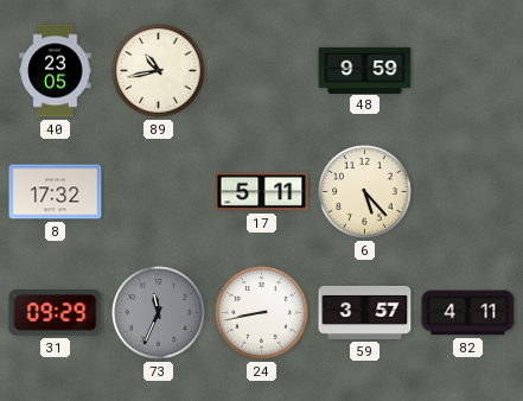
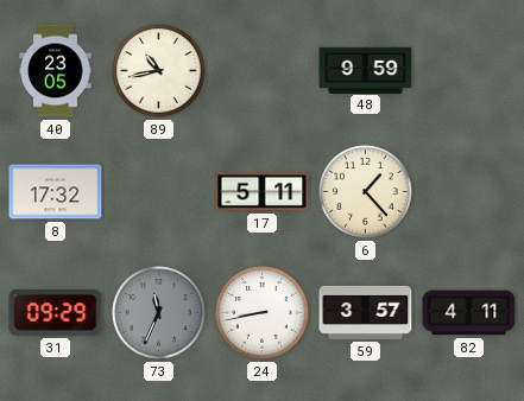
6: 5:23 -> 1:23 (366, 192)
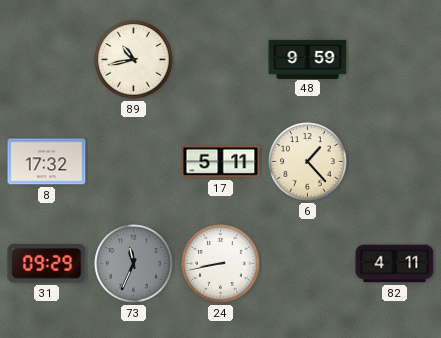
40: 23:05 -> none (56, 71)
59: 3:57 -> none (366, 312)
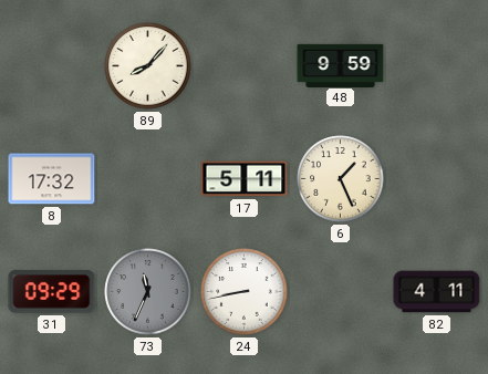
89: 10:43 -> 8:07 (148, 66)
6: 1:23 -> 1:26 (341, 179)
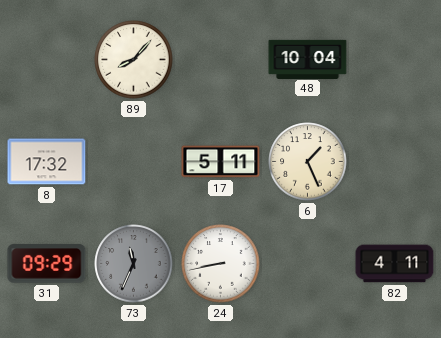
48: 9:59 -> 10:04 (308, 59)
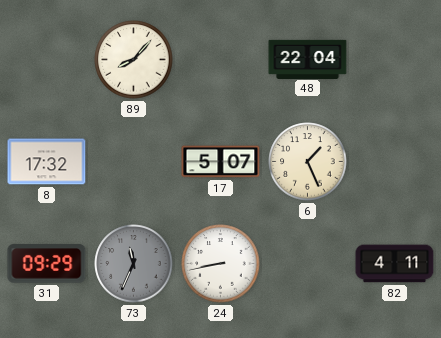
48: 10:04 -> 22:04 (308, 59)
17: 5:11 -> 5:07 (221, 162)
